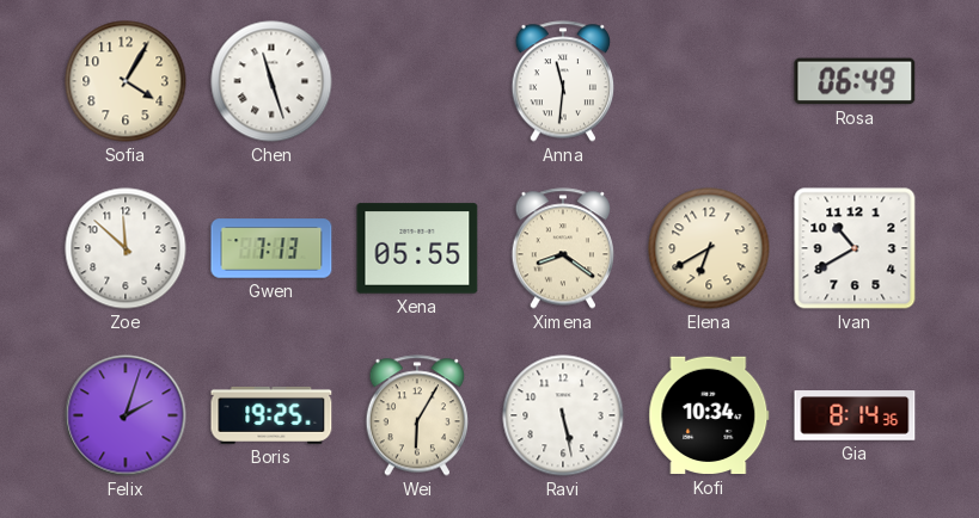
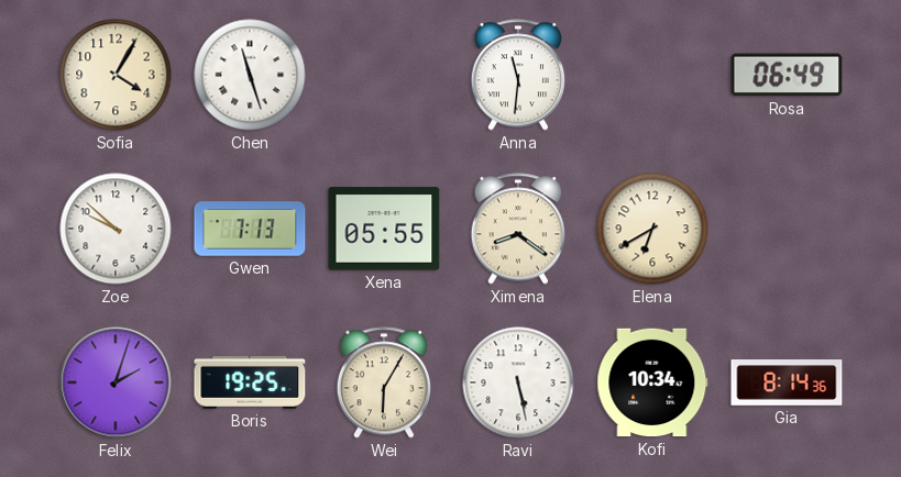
Zoe: 11:52 -> 9:52 (116, 229)
Ivan: 10:40 -> none (855, 248)
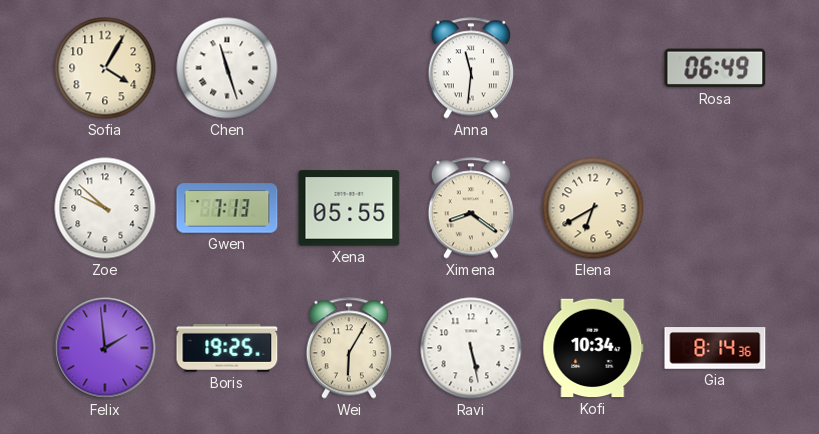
Felix: 2:03 -> 1:59 (105, 348)
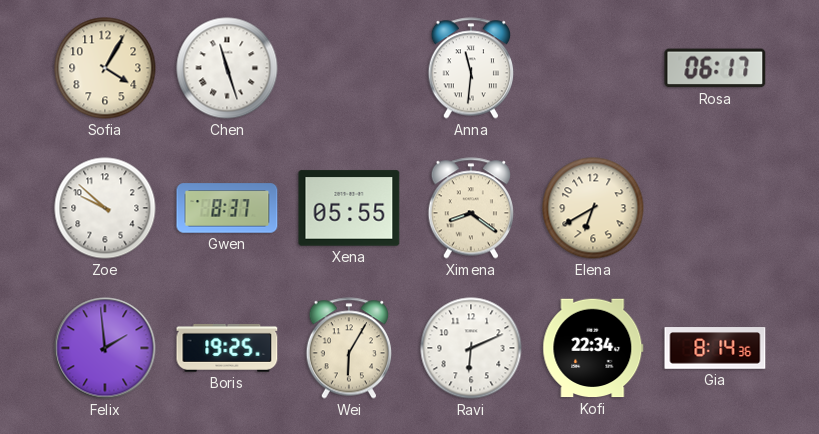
Rosa: 06:49 -> 06:17 (715, 68)
Gwen: 7:13 -> 8:37 (227, 208)
Ravi: 5:28 -> 6:11 (471, 348)
Kofi: 10:34 -> 22:34 (593, 348)
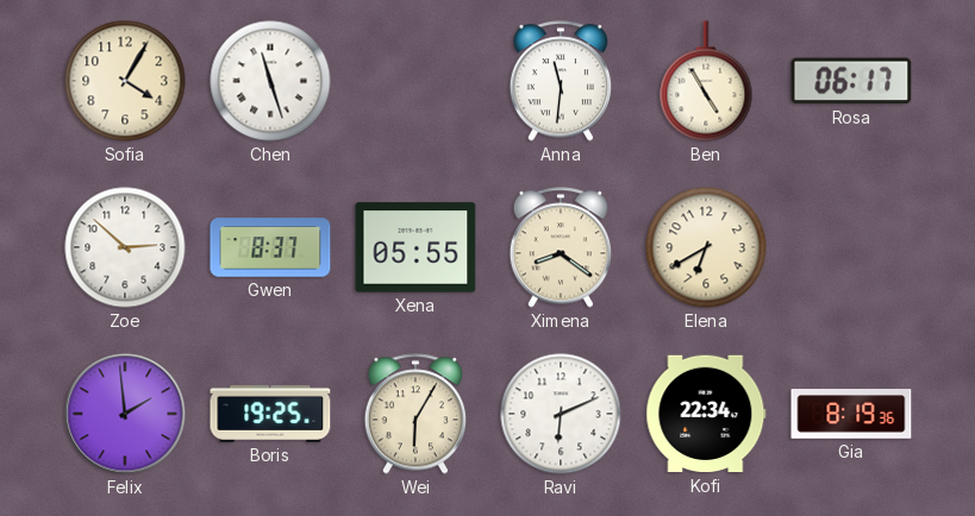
Ben: none -> 4:55 (706, 81)
Zoe: 9:52 -> 2:52 (125, 247)
Gia: 8:14 -> 8:19 (851, 414)
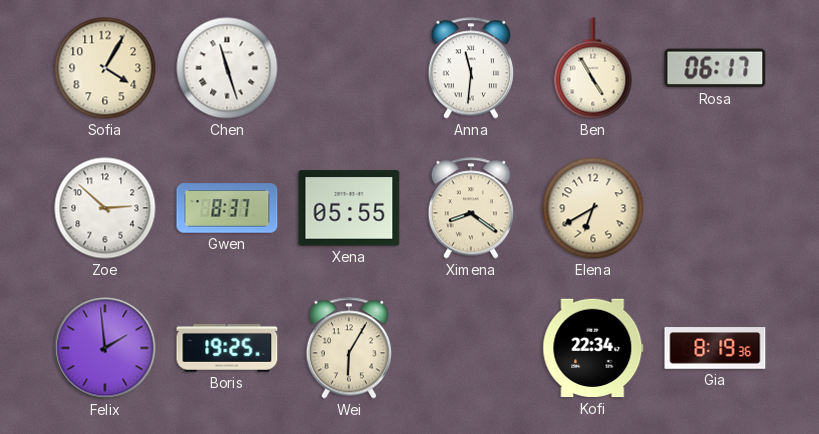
Ravi: 6:11 -> none (561, 414)
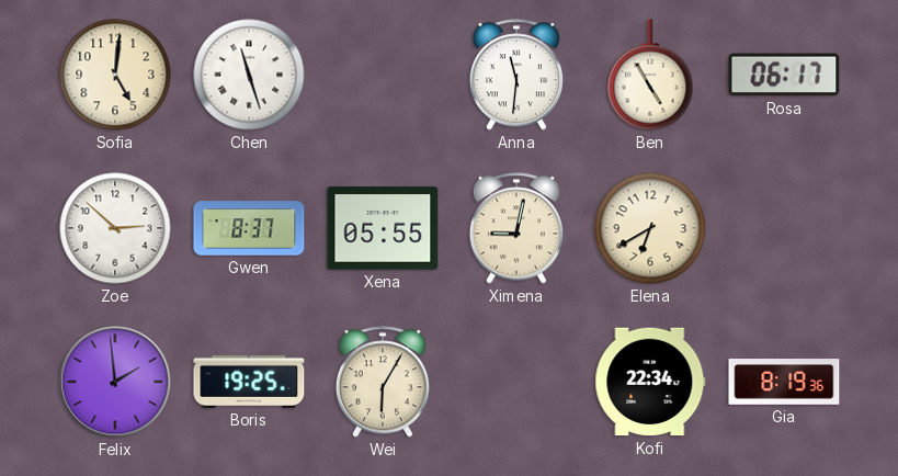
Sofia: 4:05 -> 5:01 (115, 75)
Ximena: 8:21 -> 9:02 (515, 228)
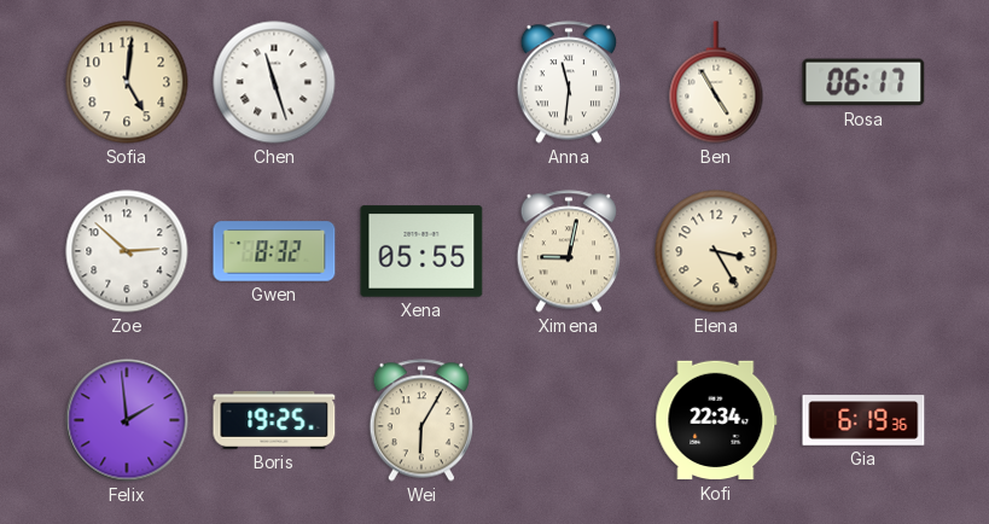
Gwen: 8:37 -> 8:32 (274, 251)
Elena: 6:40 -> 3:25 (716, 251)
Gia: 8:19 -> 6:19 (863, 420)
